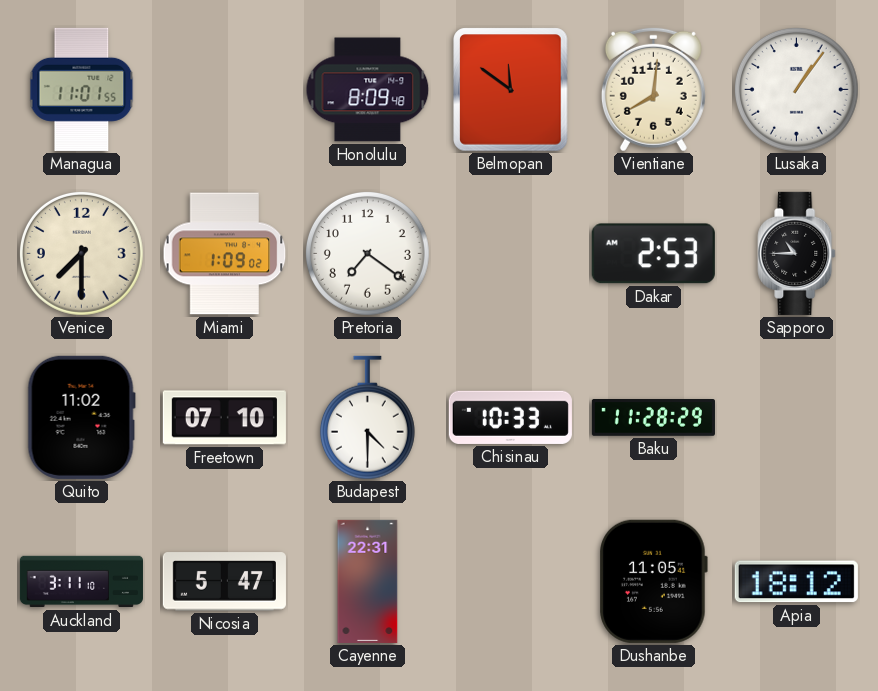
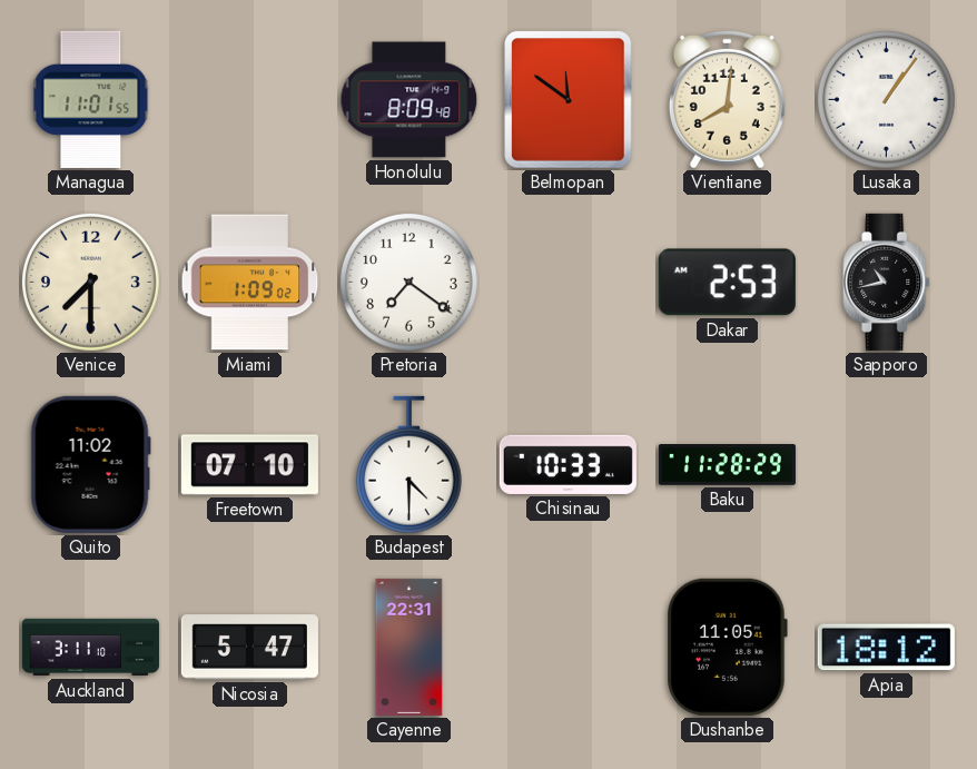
Sapporo: 10:45 -> 10:43 (887, 282)
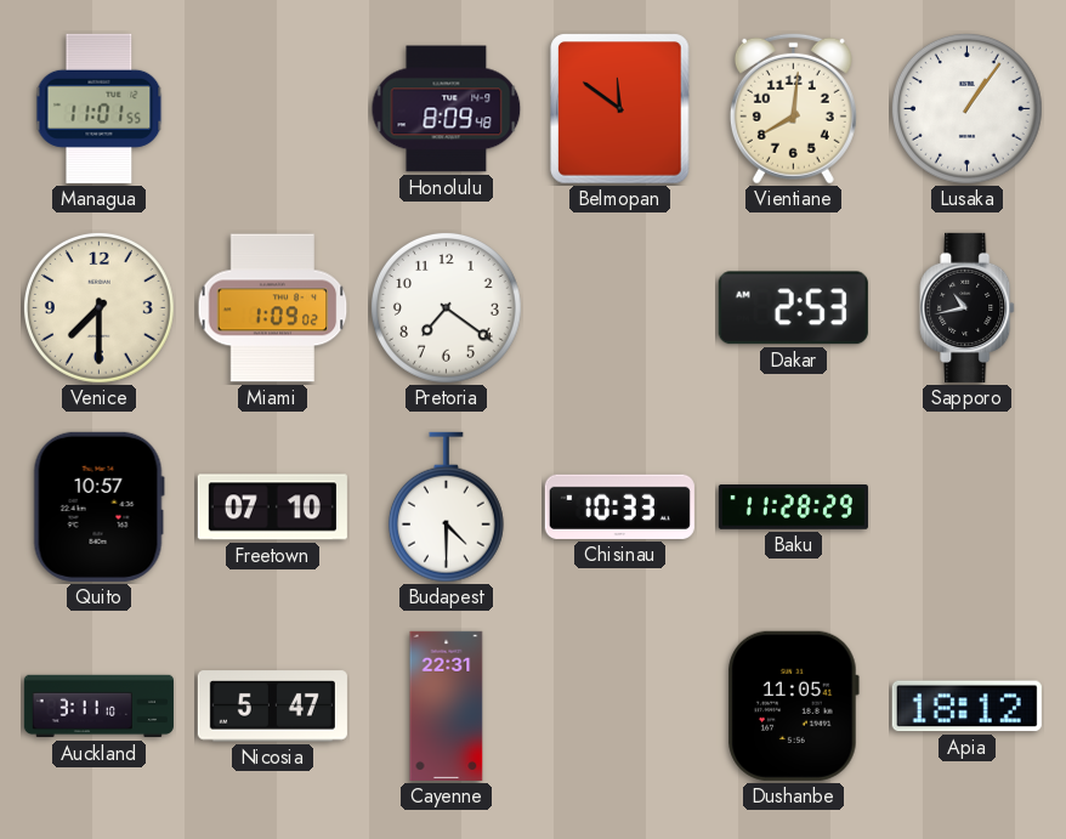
Quito: 11:02 -> 10:57 (98, 506)
